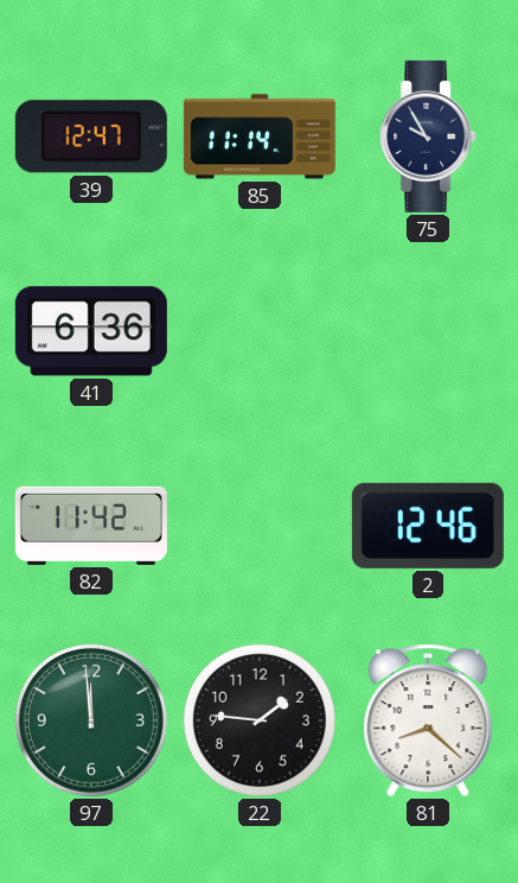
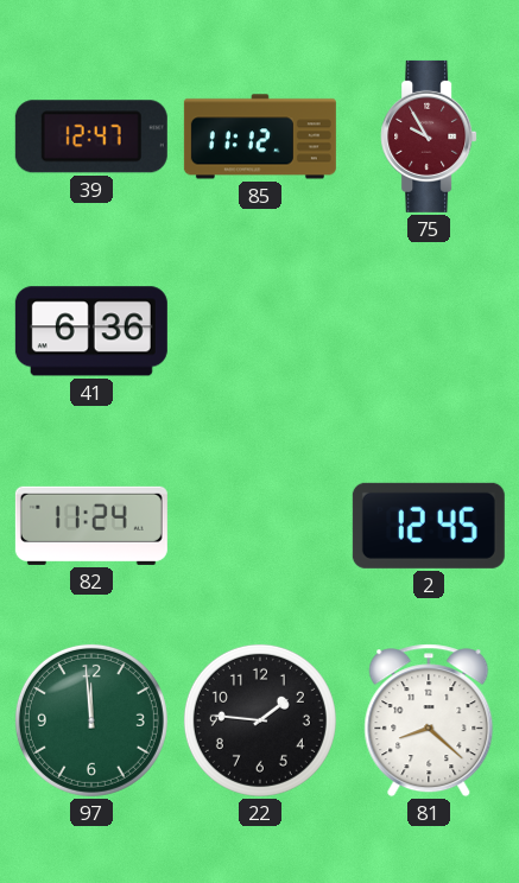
85: 11:14 -> 11:12 (260, 136)
75 dial: navy -> burgundy (429, 136)
82: 11:42 -> 11:24 (91, 526)
2: 12:46 -> 12:45 (429, 526)
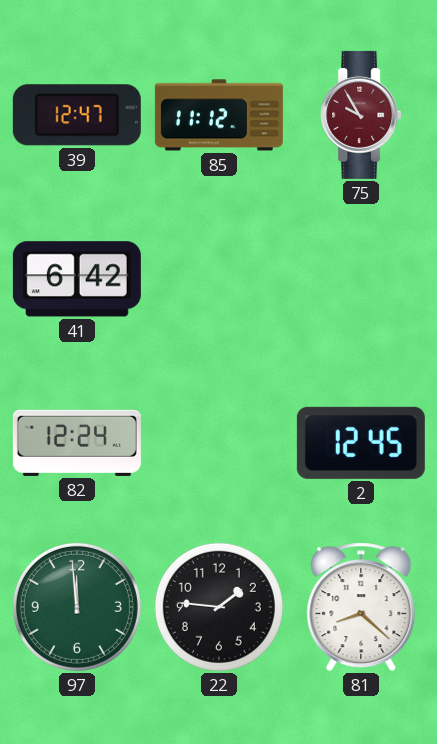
41: 6:36 -> 6:42 (77, 279)
82: 11:24 -> 12:24 (77, 443)
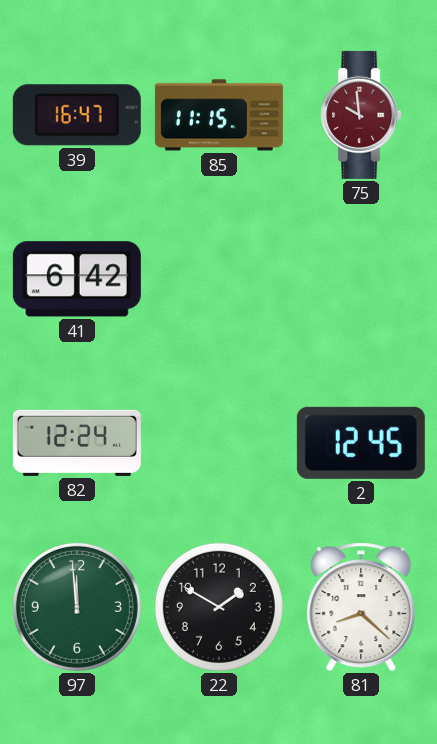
39: 12:47 -> 16:47 (77, 115)
85: 11:12 -> 11:15 (219, 115)
75: 9:55 -> 9:59 (361, 115)
22: 1:46 -> 1:50 (219, 607)
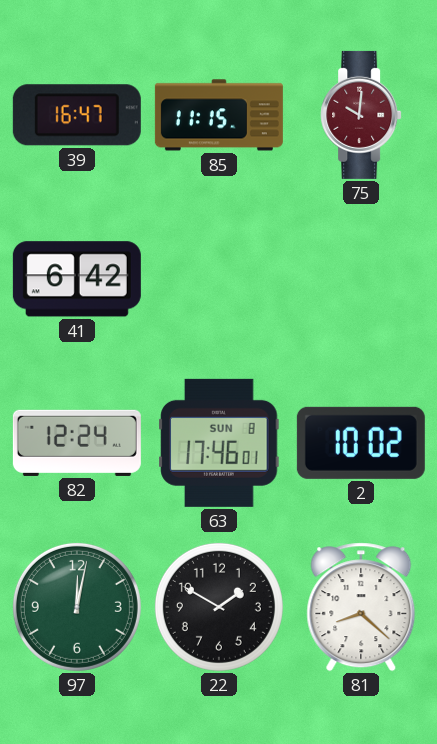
75: 9:59 -> 10:01 (361, 115)
63: none -> 17:46 (219, 443)
2: 12:45 -> 10:02 (361, 443)
97: 11:59 -> 12:02 (77, 607)
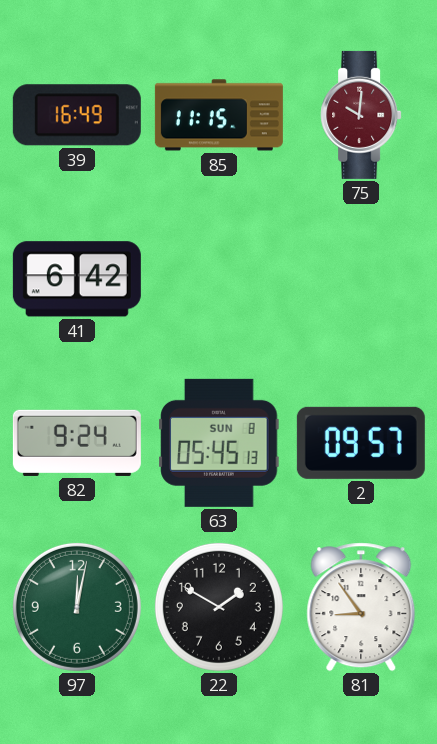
39: 16:47 -> 16:49 (77, 115)
82: 12:24 -> 9:24 (77, 443)
63: 17:46 -> 05:45 (219, 443)
2: 10:02 -> 09:57 (361, 443)
81: 8:22 -> 8:54 (361, 607)
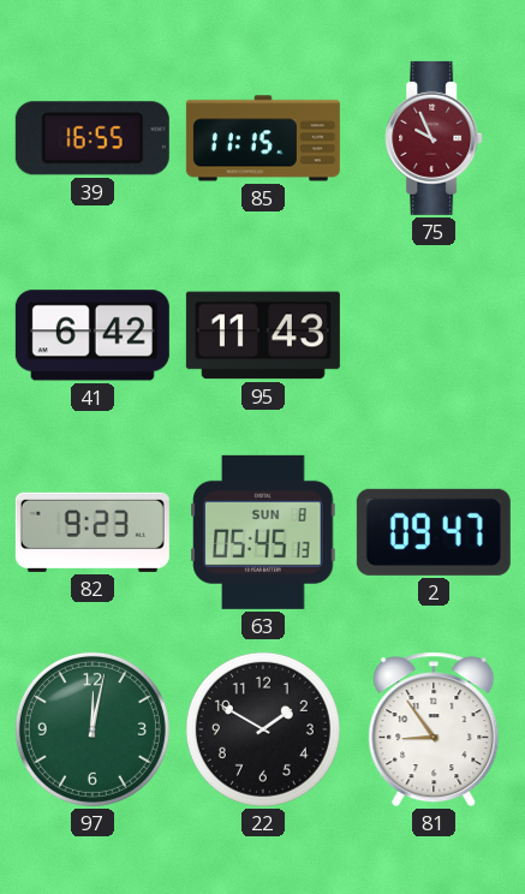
39: 16:49 -> 16:55 (93, 138)
75: 10:01 -> 9:56 (434, 138)
95: none -> 11:43 (263, 335)
82: 9:24 -> 9:23 (93, 532)
2: 09:57 -> 09:47 (434, 532)
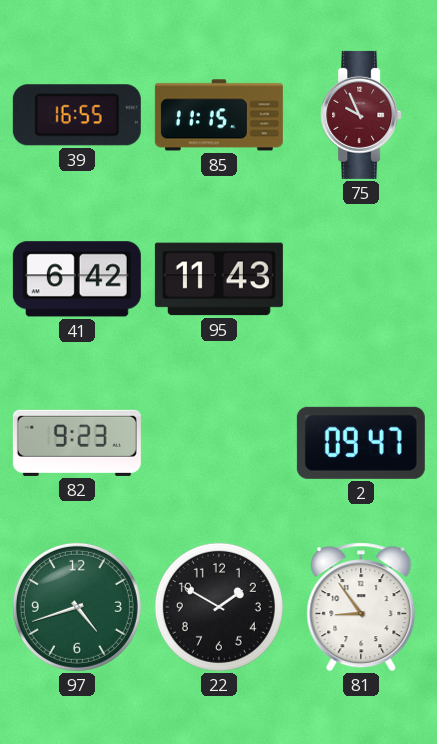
63: 05:45 -> none (263, 532)
97: 12:02 -> 4:42 (77, 607)
